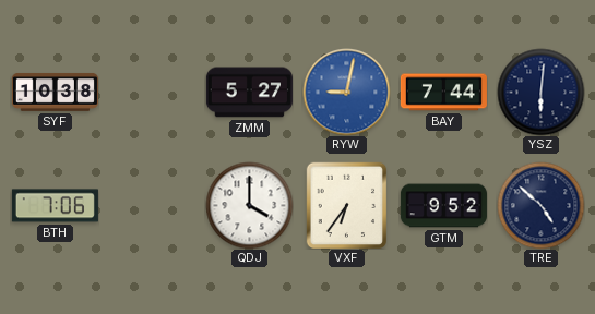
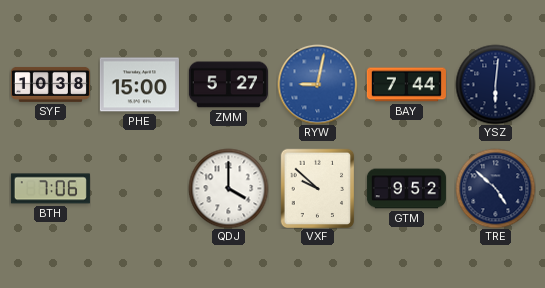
PHE: none -> 15:00 (139, 85)
VXF: 6:36 -> 9:52 (318, 188)
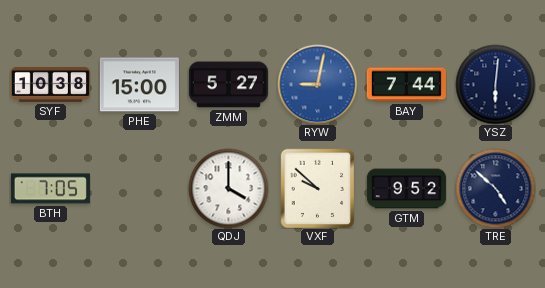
BTH: 7:06 -> 7:05 (50, 189)
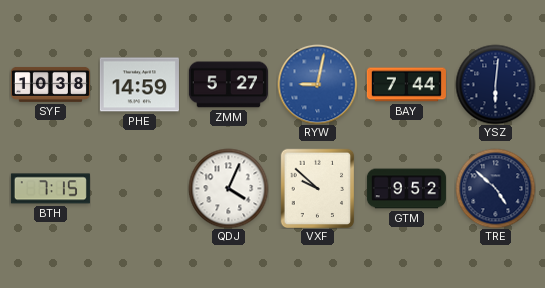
PHE: 15:00 -> 14:59 (139, 85)
BTH: 7:05 -> 7:15 (50, 189)
QDJ: 4:00 -> 4:04 (228, 188)
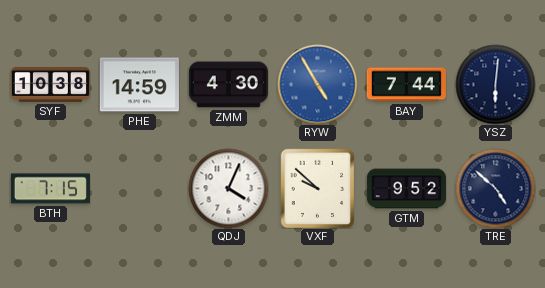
ZMM: 5:27 -> 4:30 (228, 85)
RYW: 9:02 -> 4:55 (317, 84)
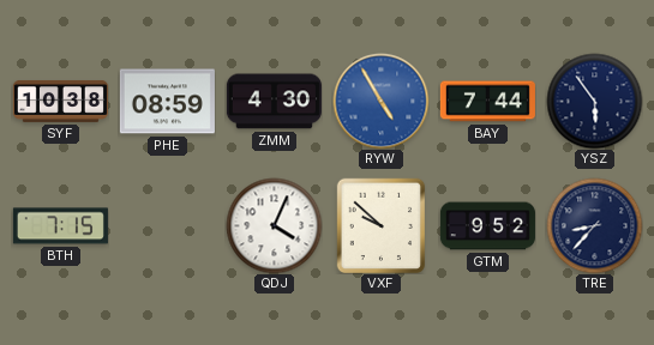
PHE: 14:59 -> 08:59 (167, 102)
YSZ: 6:01 -> 5:54 (594, 101)
TRE: 4:52 -> 8:37 (594, 225)
